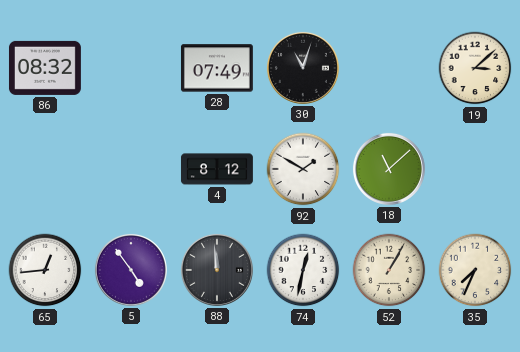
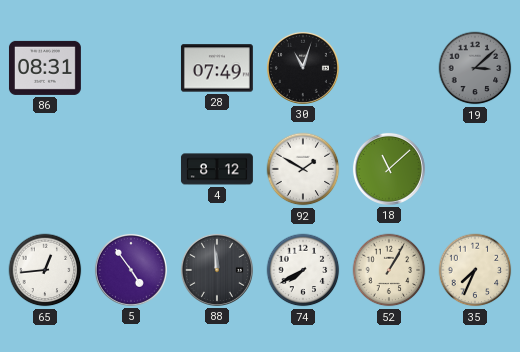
86: 08:32 -> 08:31 (45, 68)
19 dial: cream -> grey (475, 68)
74: 12:32 -> 7:40 (303, 270)
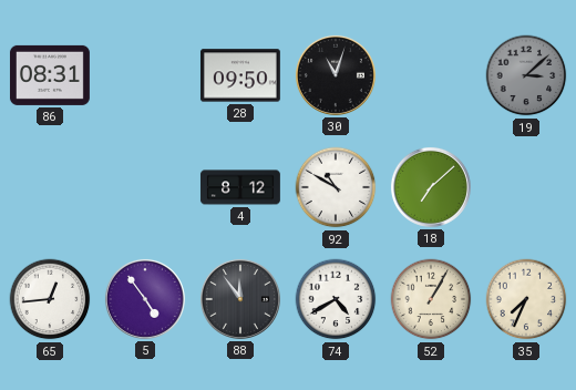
28: 07:49 -> 09:50 (240, 75)
92: 1:50 -> 10:50 (336, 187)
18: 11:08 -> 7:08 (431, 187)
88: 11:59 -> 11:54 (240, 299)
74: 7:40 -> 4:40 (336, 299)
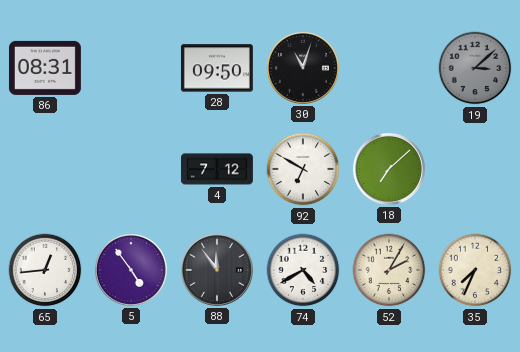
4: 8:12 -> 7:12 (217, 169)
92: 10:50 -> 6:50 (303, 169)
52: 1:05 -> 2:05 (389, 270)
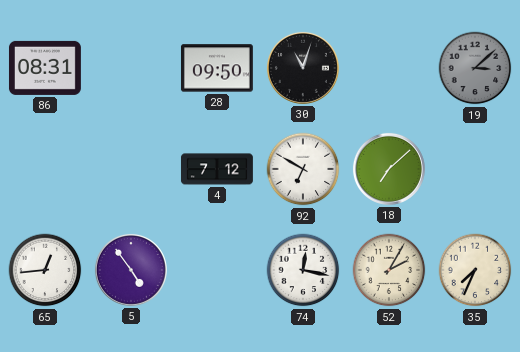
88: 11:54 -> none (217, 270)
74: 4:40 -> 12:17 (303, 270)
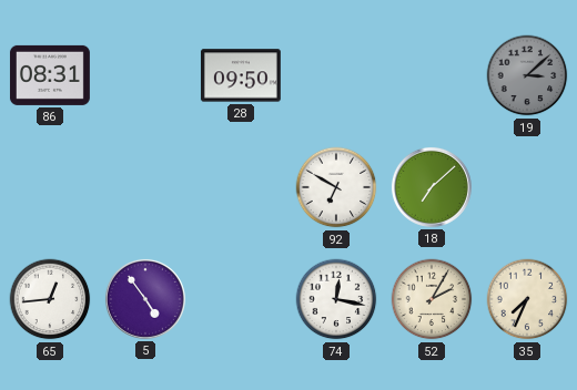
30: 11:03 -> none (303, 68)
4: 7:12 -> none (217, 169)
